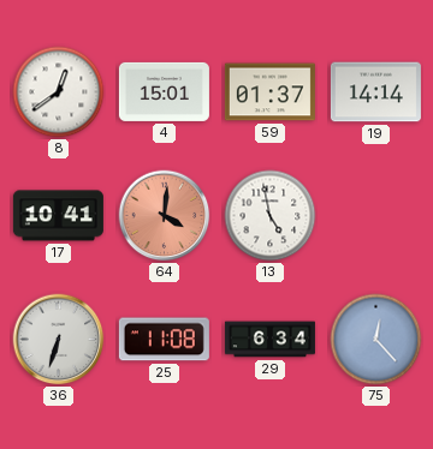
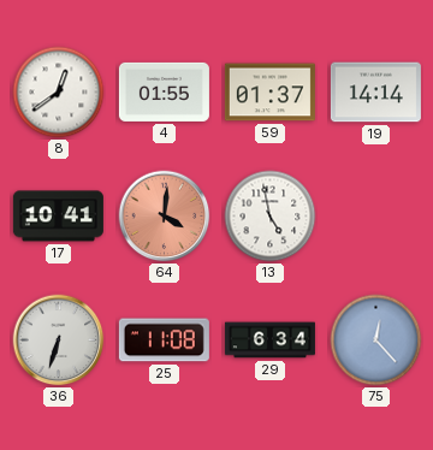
4: 15:01 -> 01:55 (164, 91)
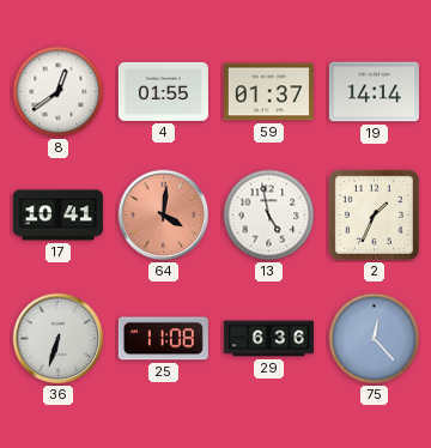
2: none -> 1:34 (374, 214)
29: 6:34 -> 6:36 (268, 339)
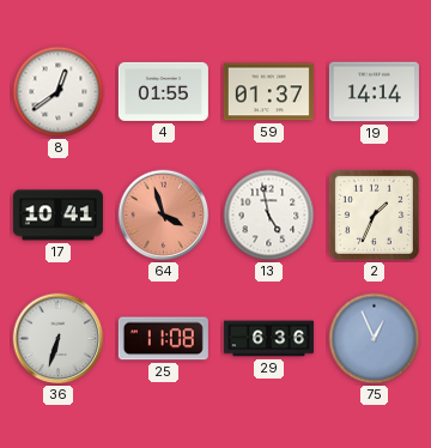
64: 4:01 -> 3:57 (164, 216)
75: 12:23 -> 12:56 (375, 339)
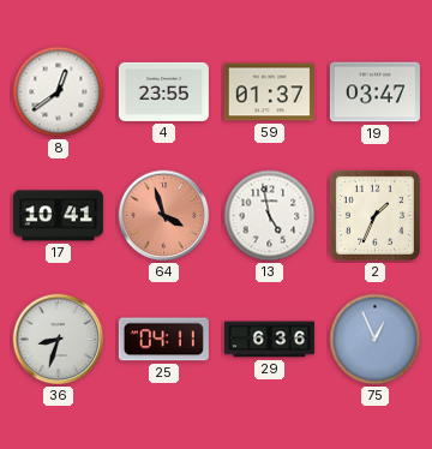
4: 01:55 -> 23:55 (163, 91)
19: 14:14 -> 03:47 (374, 92)
36: 6:33 -> 8:33 (59, 340)
25: 11:08 -> 04:11 (163, 340)
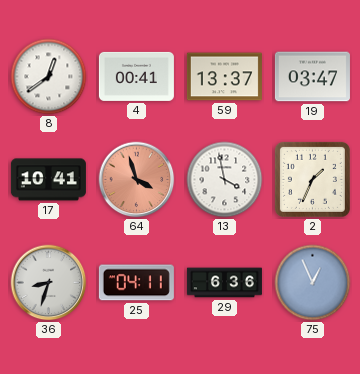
4: 23:55 -> 00:41 (136, 76)
59: 01:37 -> 13:37 (224, 77)
13: 4:58 -> 3:58 (225, 180)
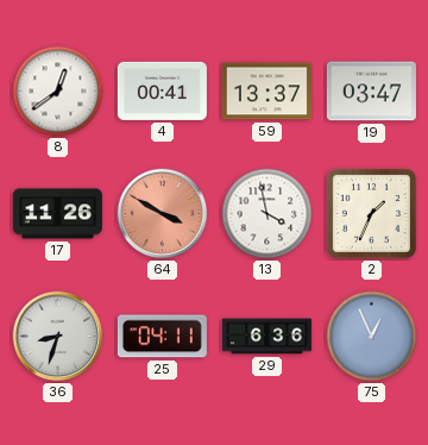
17: 10:41 -> 11:26 (57, 214)
64: 3:57 -> 3:50 (163, 214)
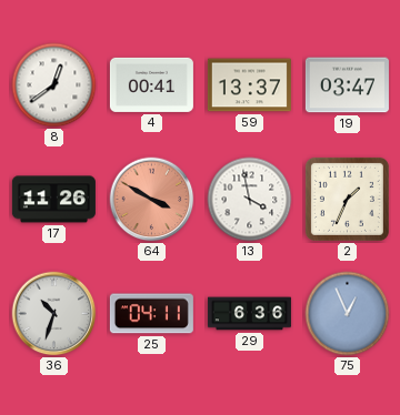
36: 8:33 -> 10:33 (54, 314)
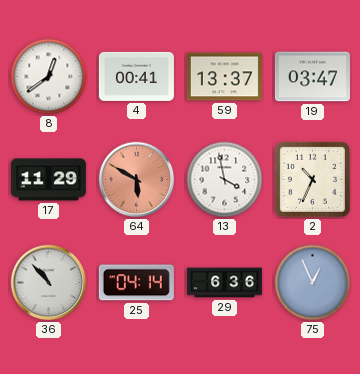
17: 11:26 -> 11:29 (48, 180)
64: 3:50 -> 5:50 (137, 180)
2: 1:34 -> 10:34 (312, 179)
36: 10:33 -> 10:53 (49, 283)
25: 04:11 -> 04:14 (136, 283)
